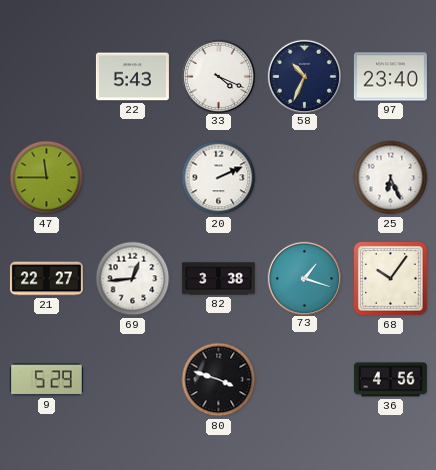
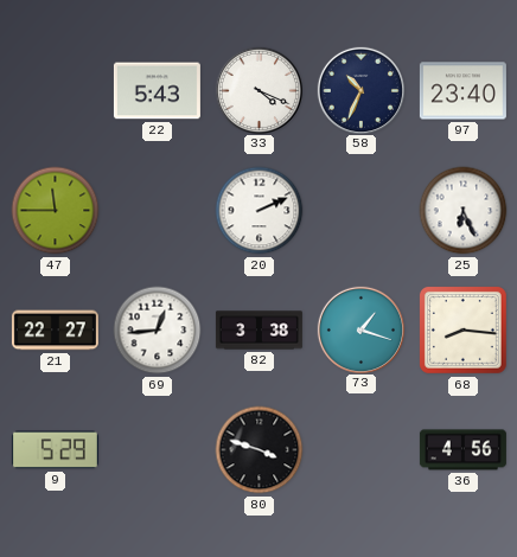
68: 10:06 -> 8:16 (464, 331)
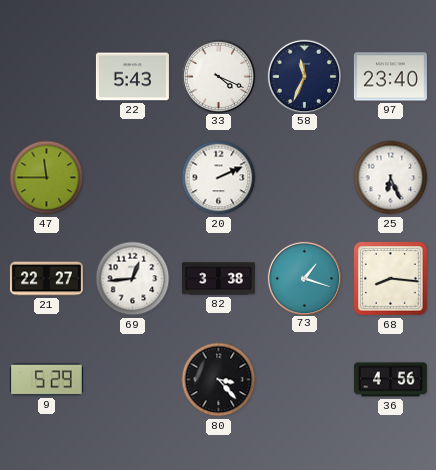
58: 10:34 -> 11:34 (304, 76)
80: 3:48 -> 3:23 (219, 380)
